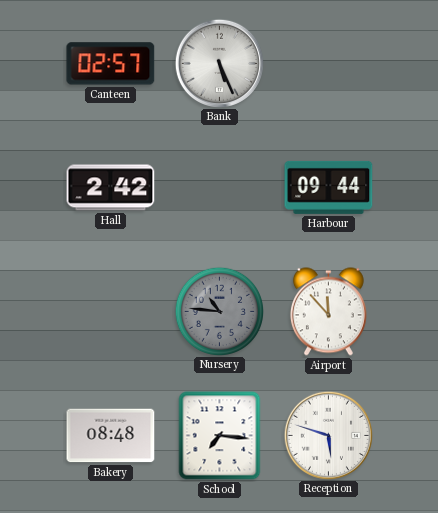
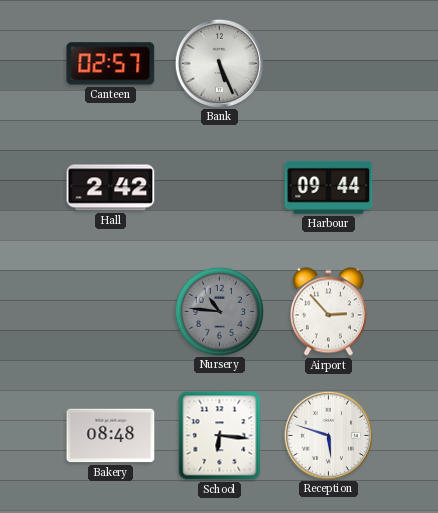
Airport: 11:53 -> 2:53 (328, 312)
School: 7:16 -> 6:16 (220, 436)
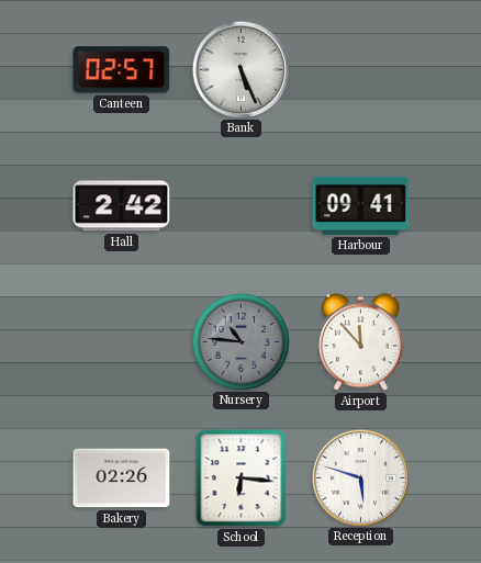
Harbour: 09:44 -> 09:41 (361, 205)
Airport: 2:53 -> 11:53 (360, 342)
Bakery: 08:48 -> 02:26 (122, 478)
